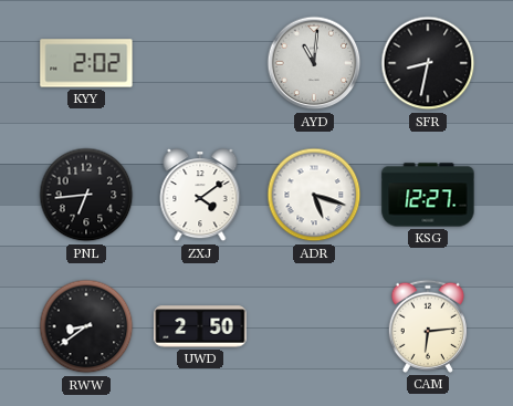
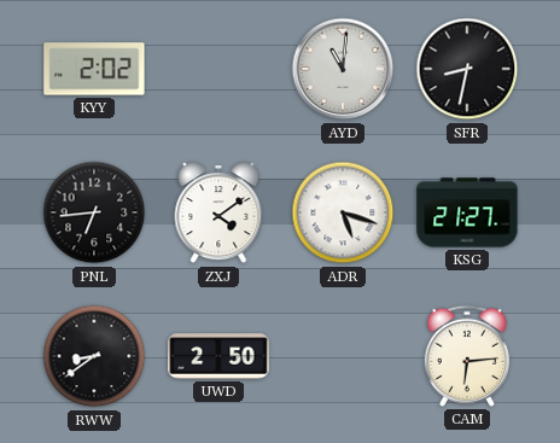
KSG: 12:27 -> 21:27 (467, 212)
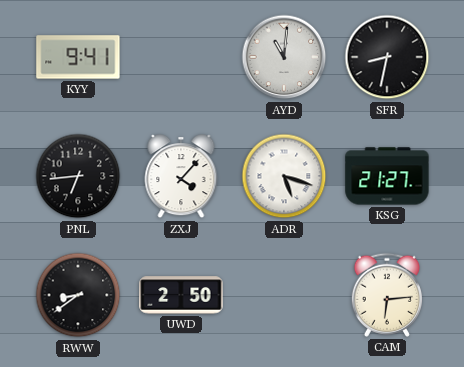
KYY: 2:02 -> 9:41 (78, 57)
ZXJ: 4:09 -> 4:07 (181, 177)
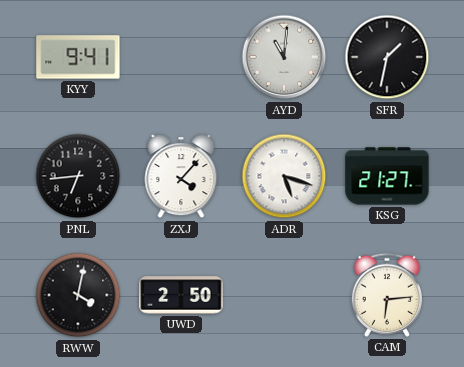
SFR: 8:32 -> 1:32 (387, 57)
RWW: 8:39 -> 4:02 (78, 295)
